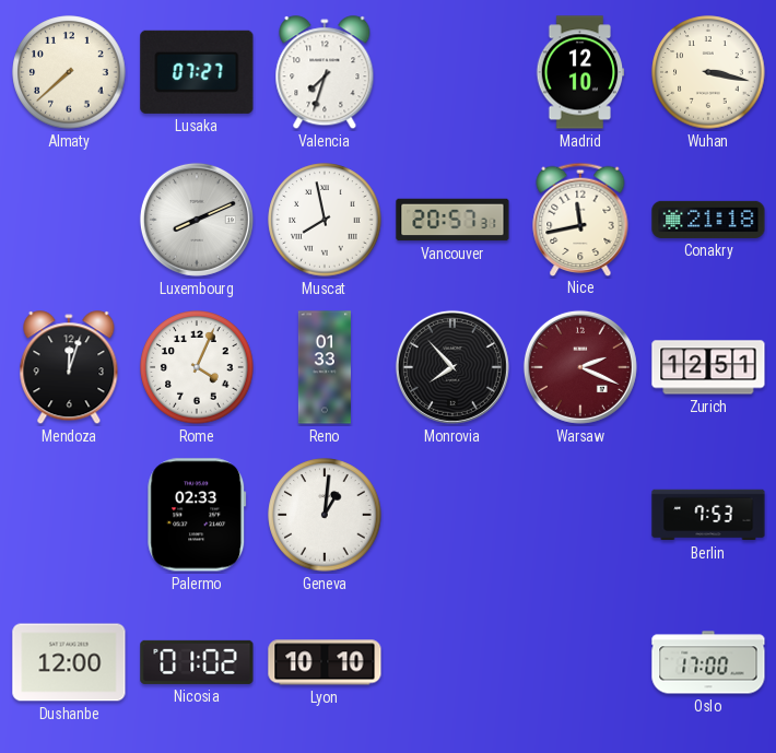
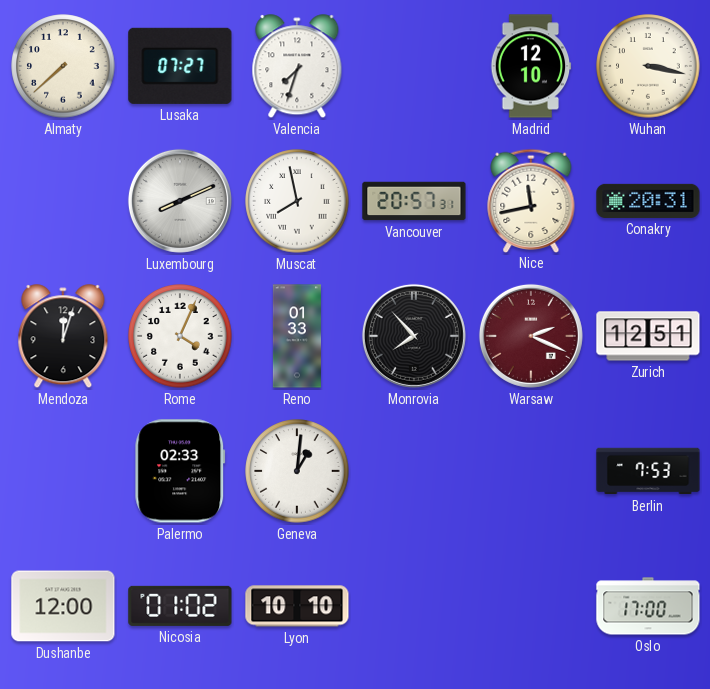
Conakry: 21:18 -> 20:31 (648, 201)
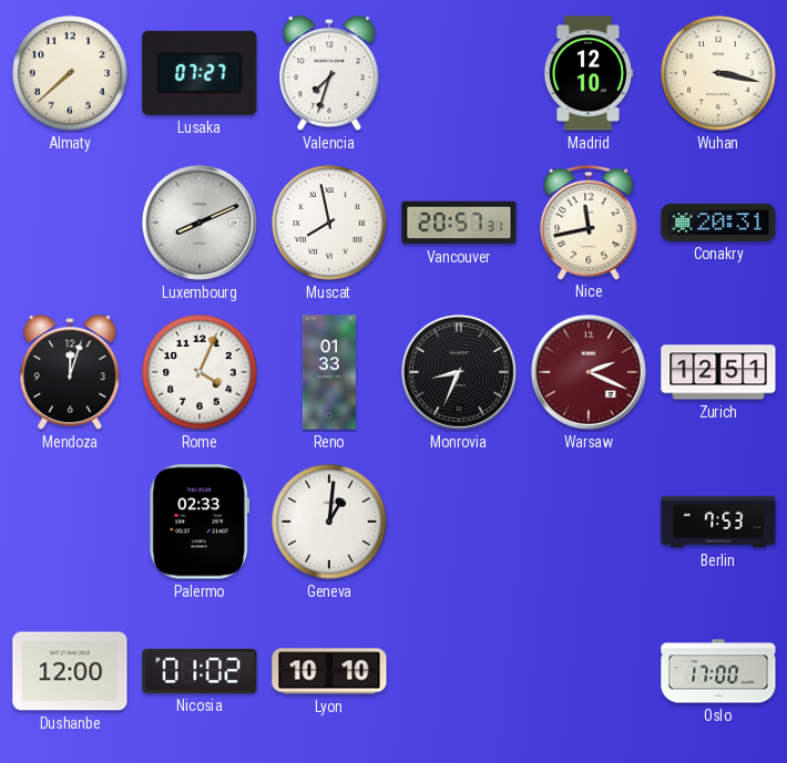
Monrovia: 7:53 -> 8:34 (459, 372)
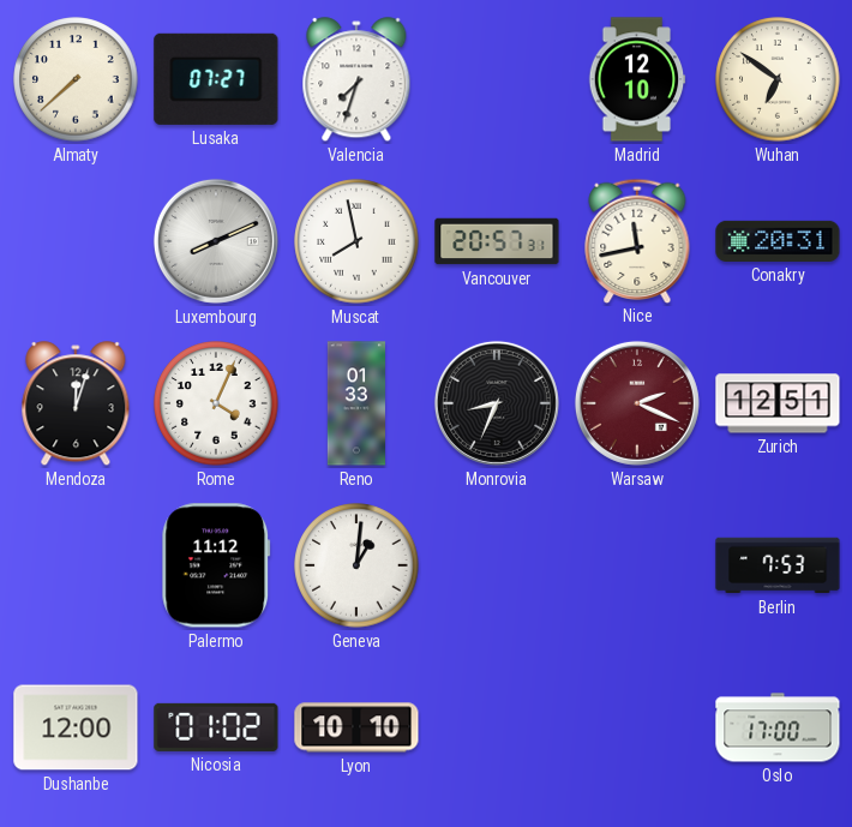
Wuhan: 3:17 -> 6:51 (778, 79)
Palermo: 02:33 -> 11:12 (216, 565)
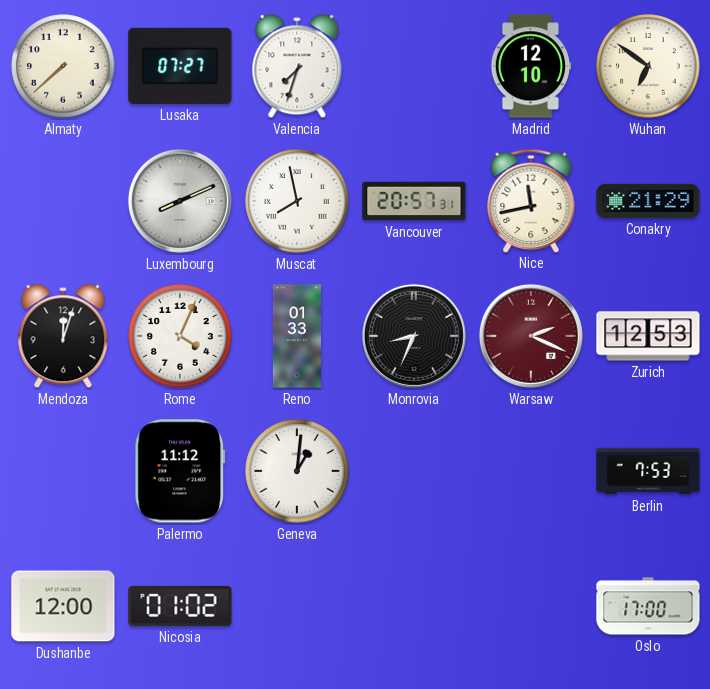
Conakry: 20:31 -> 21:29 (648, 201)
Zurich: 12:51 -> 12:53 (648, 336)
Lyon: 10:10 -> none (356, 727)
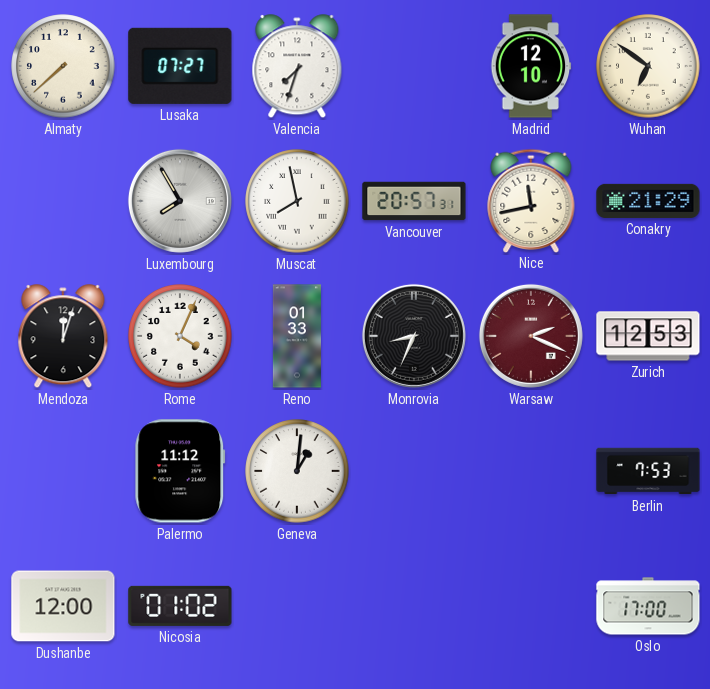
Luxembourg: 8:11 -> 7:55 (180, 201)
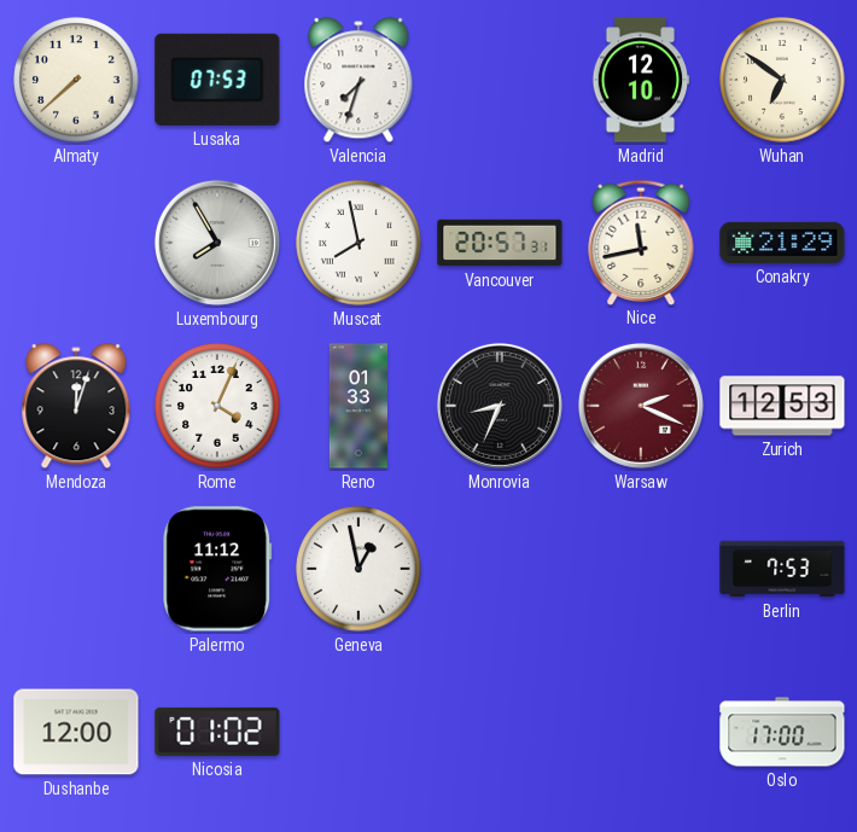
Lusaka: 07:27 -> 07:53 (217, 80)
Geneva: 1:01 -> 12:58 (358, 569)
